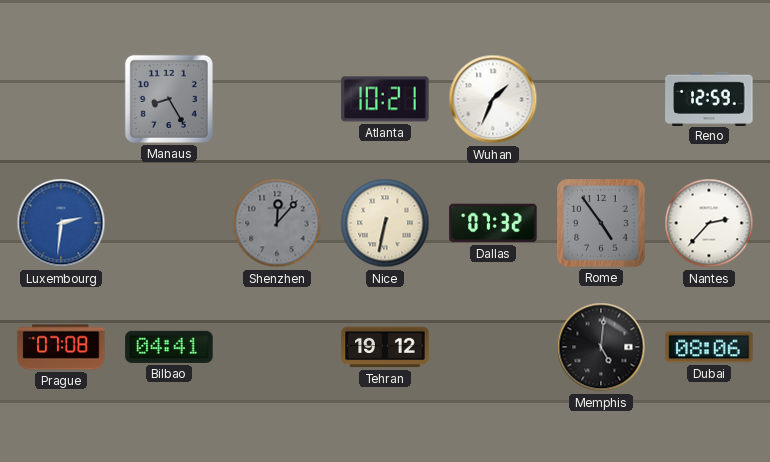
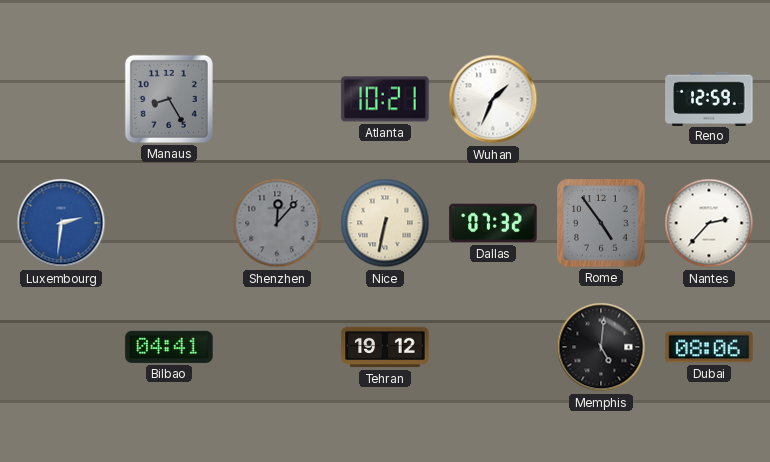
Prague: 07:08 -> none (61, 347)
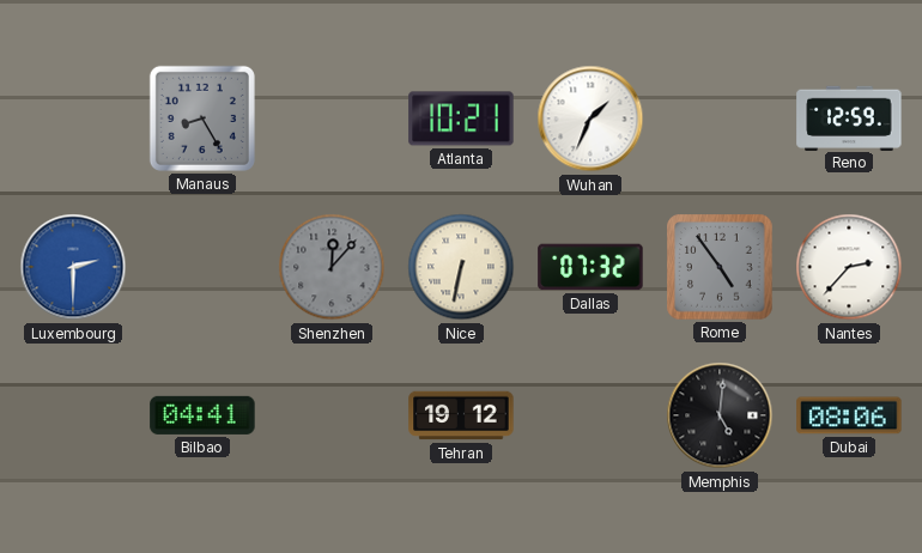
Luxembourg: 2:31 -> 2:30 (73, 267)
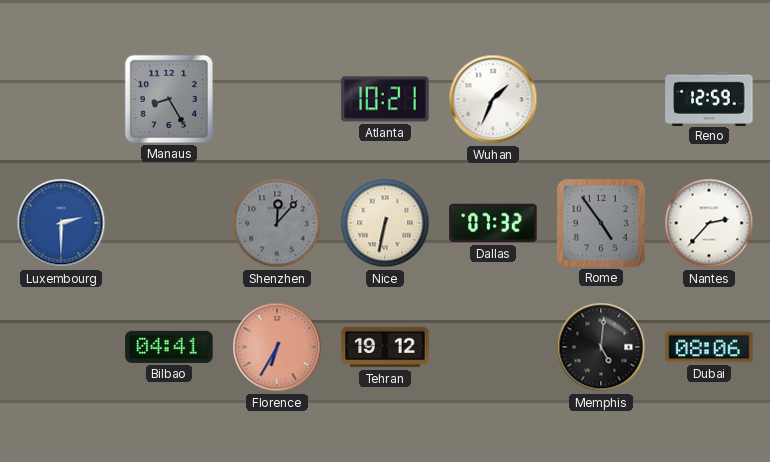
Florence: none -> 6:35 (277, 347)
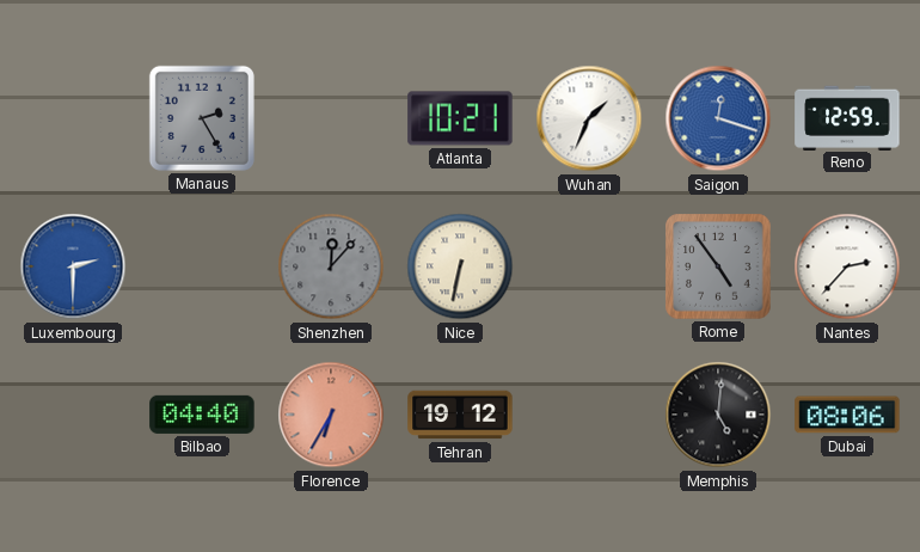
Manaus: 8:25 -> 2:25 (202, 118)
Saigon: none -> 12:18 (718, 118)
Dallas: 07:32 -> none (493, 223)
Bilbao: 04:41 -> 04:40 (202, 415)
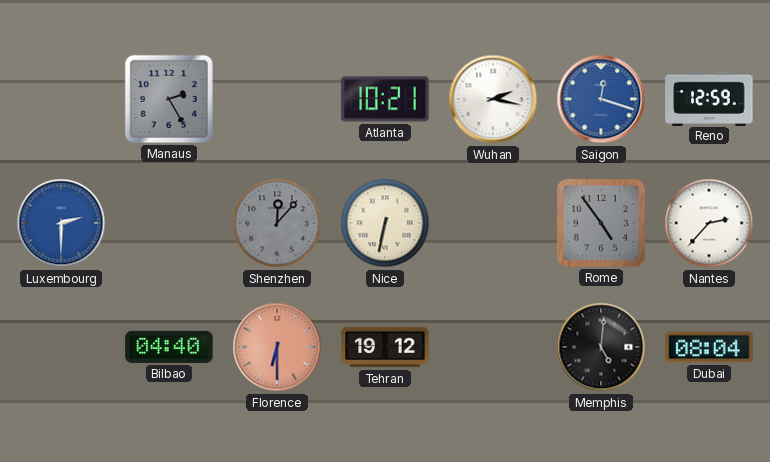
Wuhan: 1:34 -> 2:17 (493, 99)
Florence: 6:35 -> 6:30 (277, 347)
Dubai: 08:06 -> 08:04 (709, 347)
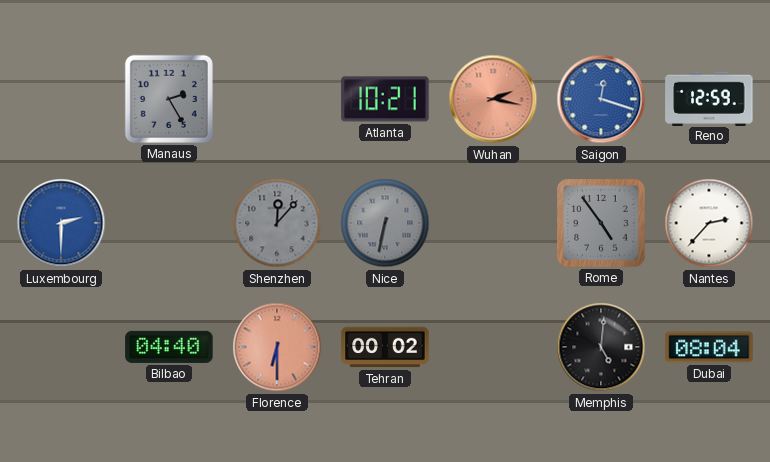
Wuhan dial: white -> salmon (493, 99)
Nice dial: cream -> grey (385, 223)
Tehran: 19:12 -> 00:02 (385, 347)
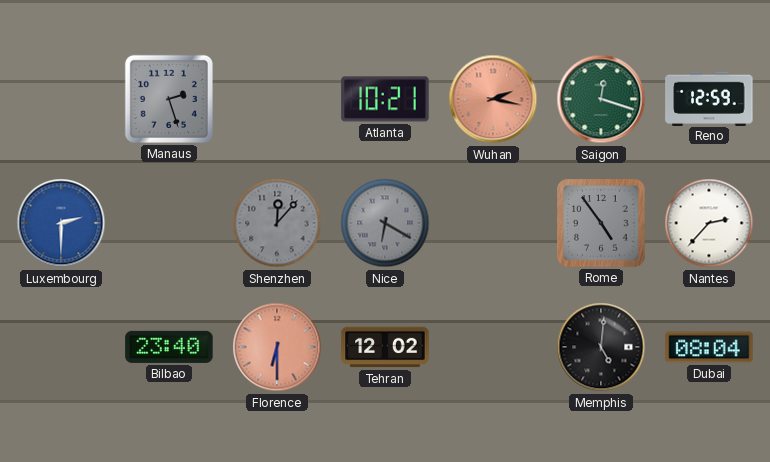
Manaus: 2:25 -> 2:27 (169, 99)
Saigon dial: blue -> green (601, 99)
Nice: 6:32 -> 6:20 (385, 223)
Bilbao: 04:40 -> 23:40 (169, 347)
Tehran: 00:02 -> 12:02 (385, 347)
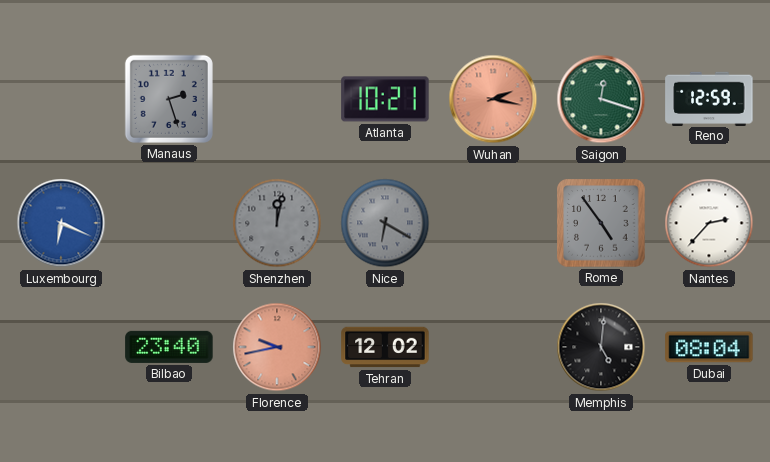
Luxembourg: 2:30 -> 6:19 (61, 223)
Shenzhen: 12:07 -> 12:02 (277, 223)
Florence: 6:30 -> 9:43 (277, 347)
